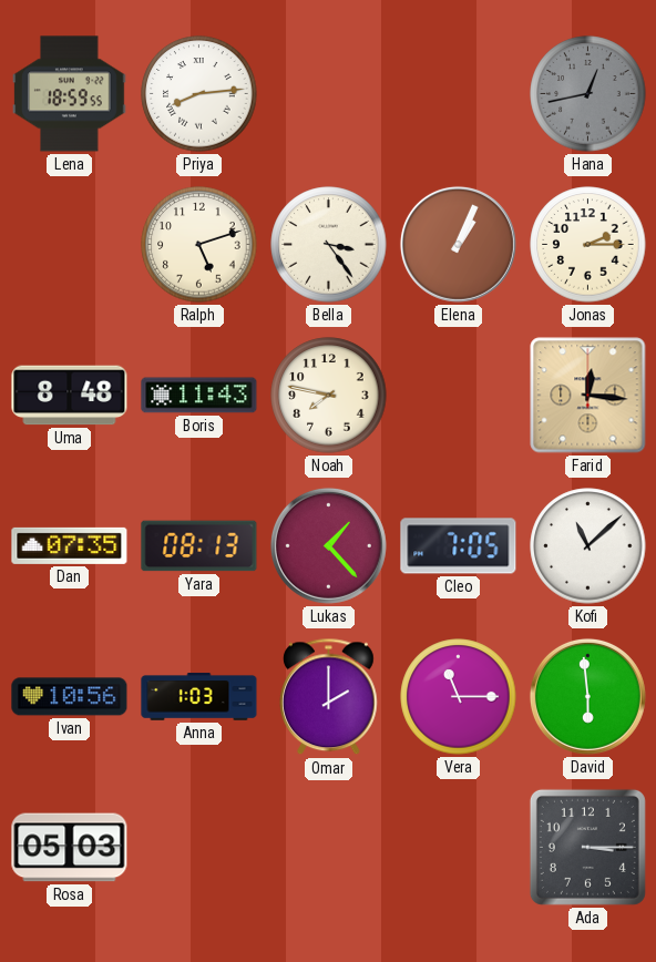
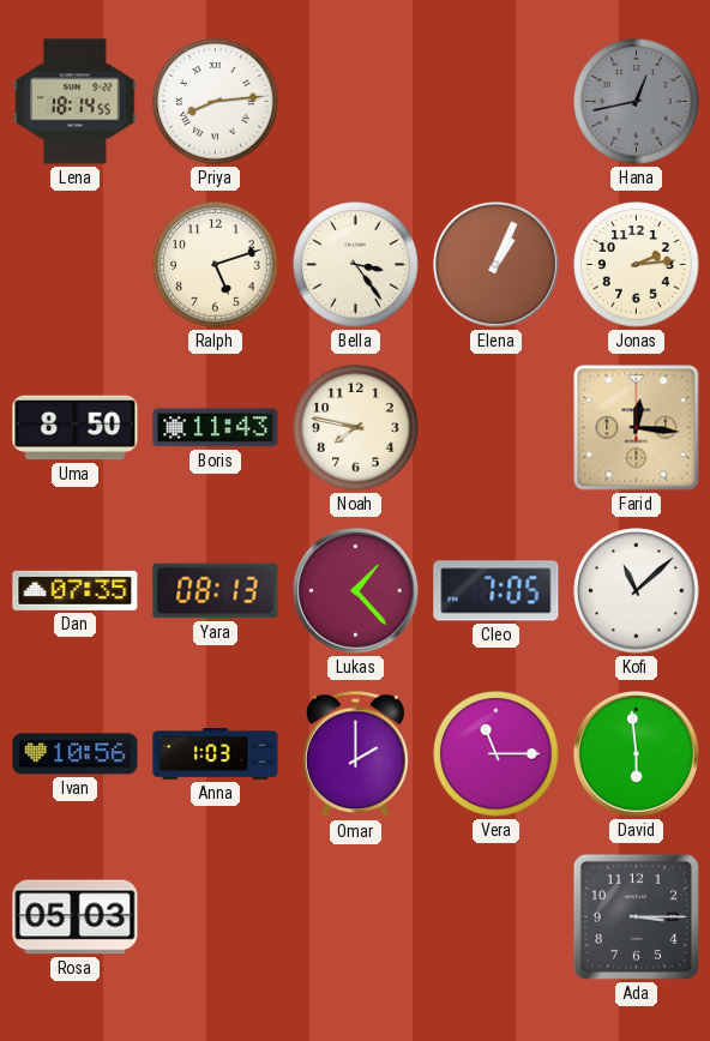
Lena: 18:59 -> 18:14 (76, 102)
Jonas: 2:15 -> 2:14 (637, 265)
Uma: 8:48 -> 8:50 (76, 428)
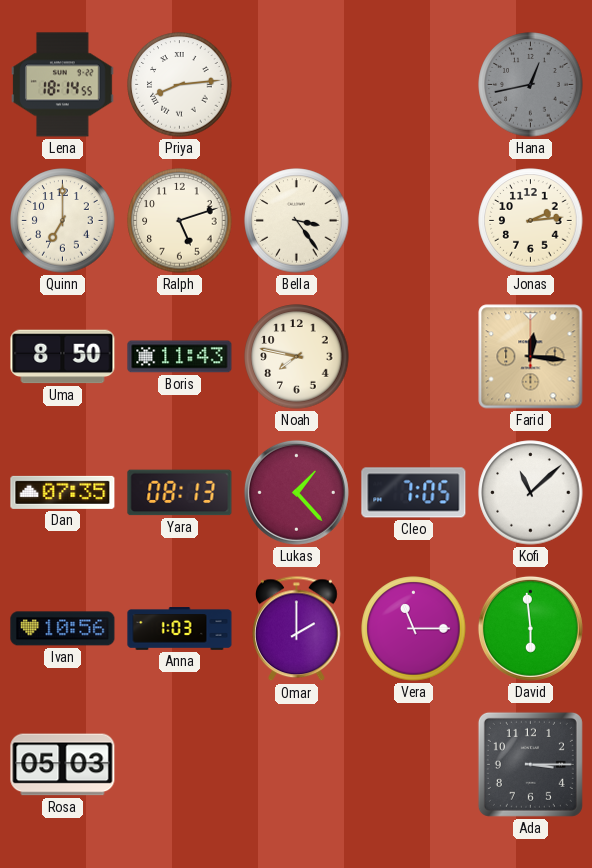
Quinn: none -> 7:00 (63, 221)
Elena: 1:04 -> none (495, 264)
